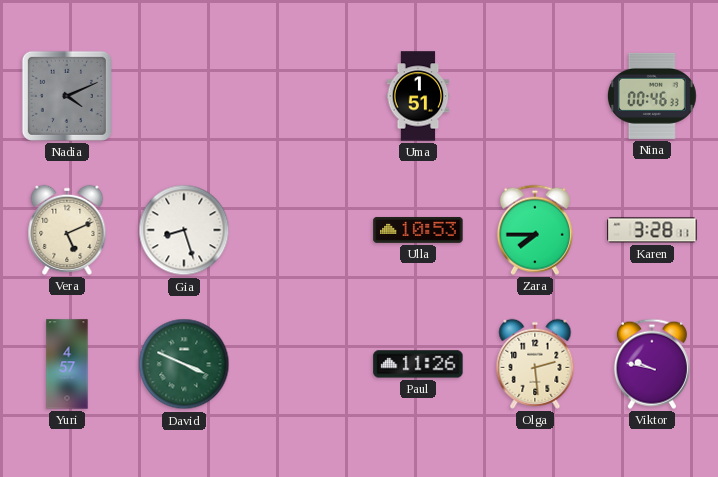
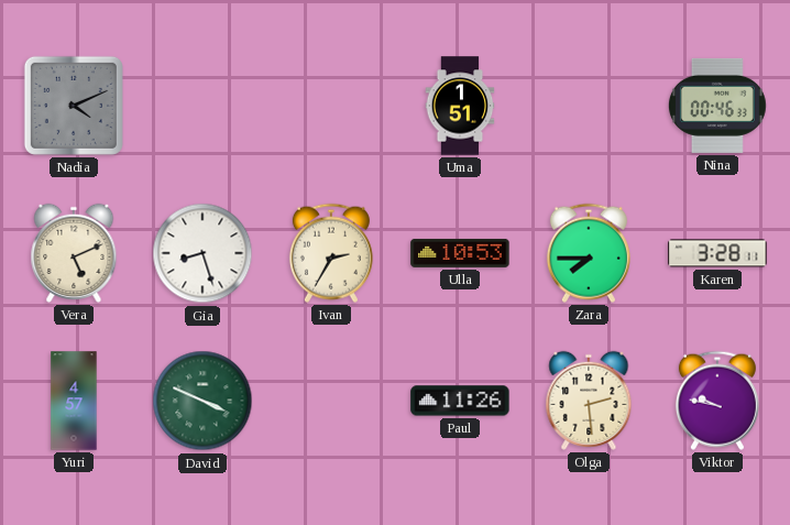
Ivan: none -> 2:35 (331, 253)
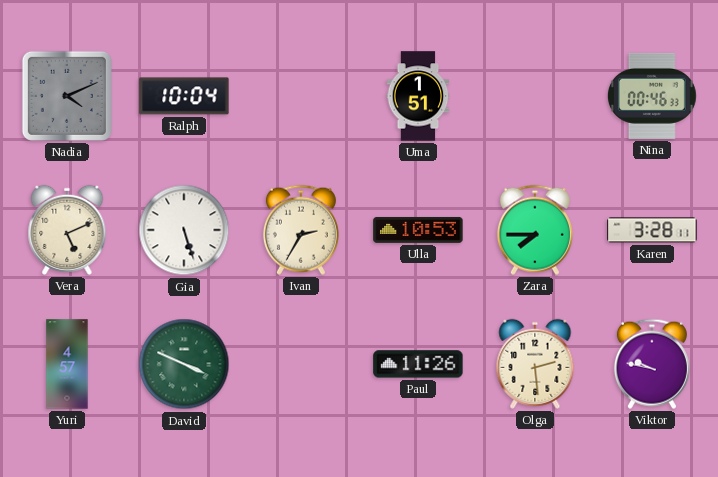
Ralph: none -> 10:04 (184, 96)
Gia: 8:27 -> 5:27 (184, 230)
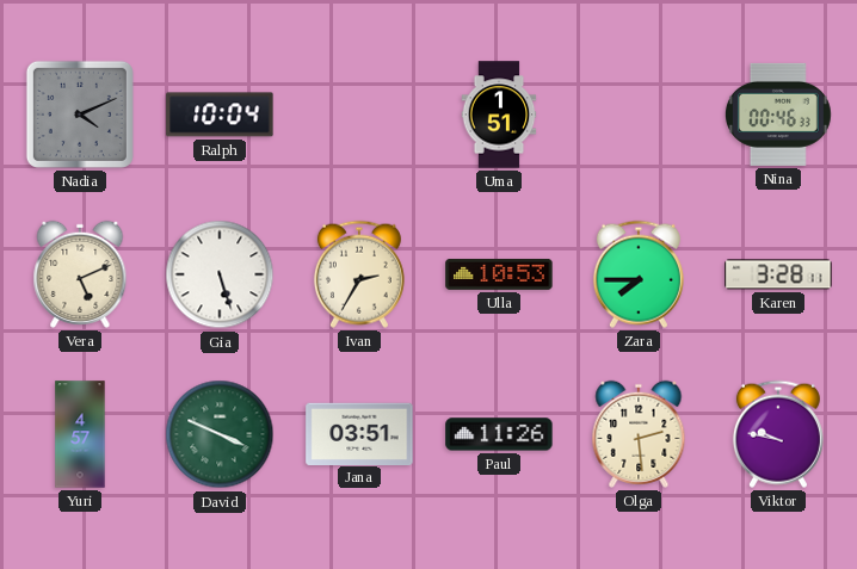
Jana: none -> 03:51 (359, 433)
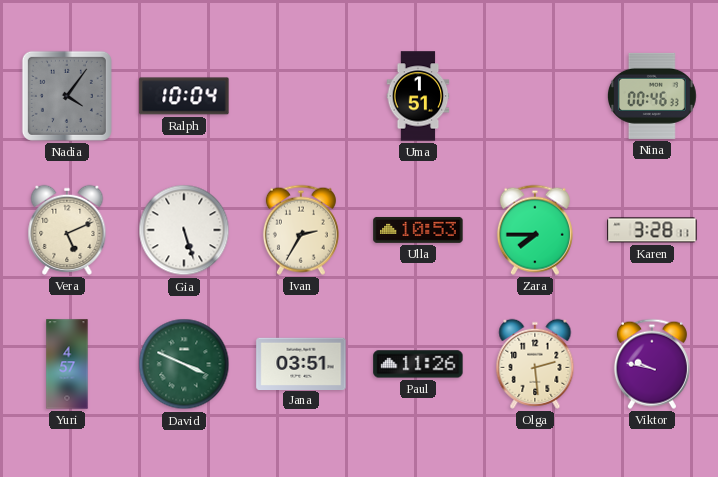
Nadia: 4:11 -> 4:06 (67, 96)
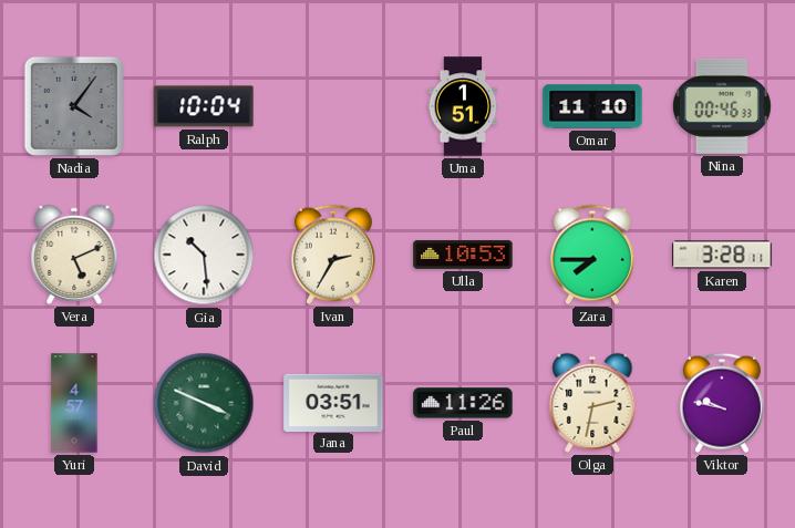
Omar: none -> 11:10 (592, 106)
Gia: 5:27 -> 10:29 (204, 255)
Olga: 2:29 -> 2:32 (592, 403)
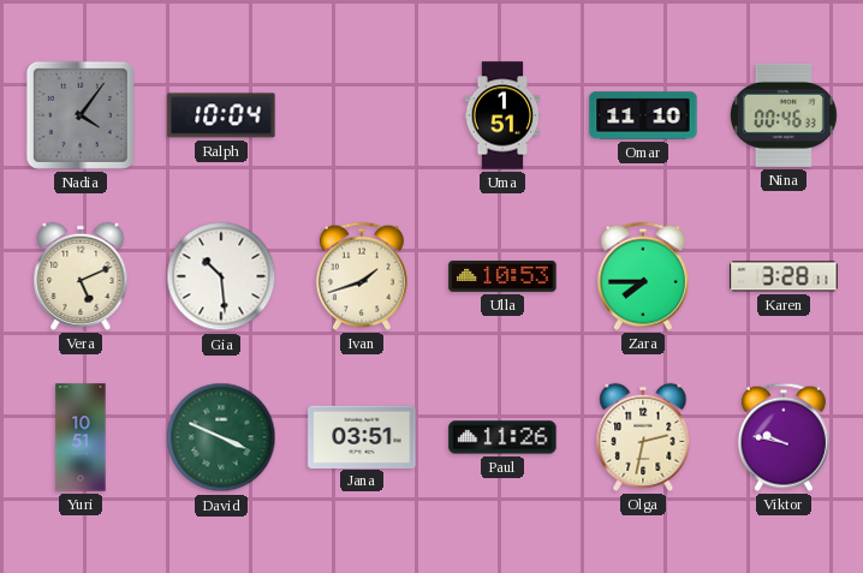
Ivan: 2:35 -> 1:42 (362, 276)
Yuri: 4:57 -> 10:51 (81, 437)
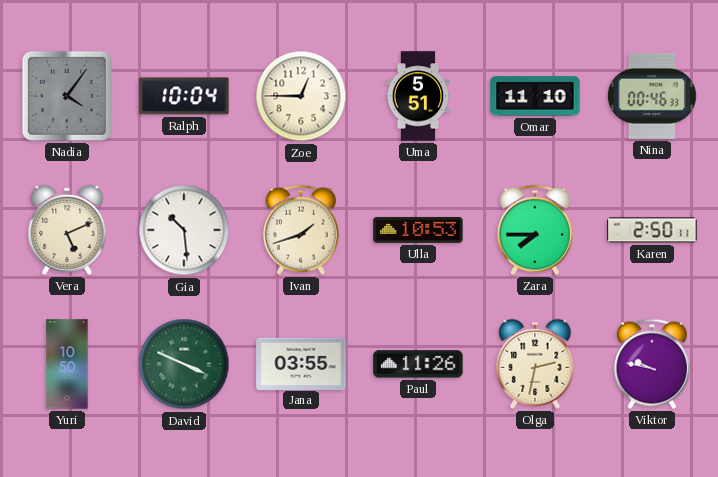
Zoe: none -> 12:45 (301, 96)
Uma: 1:51 -> 5:51 (418, 96)
Karen: 3:28 -> 2:50 (652, 230)
Yuri: 10:51 -> 10:50 (67, 364)
Jana: 03:51 -> 03:55 (301, 363)
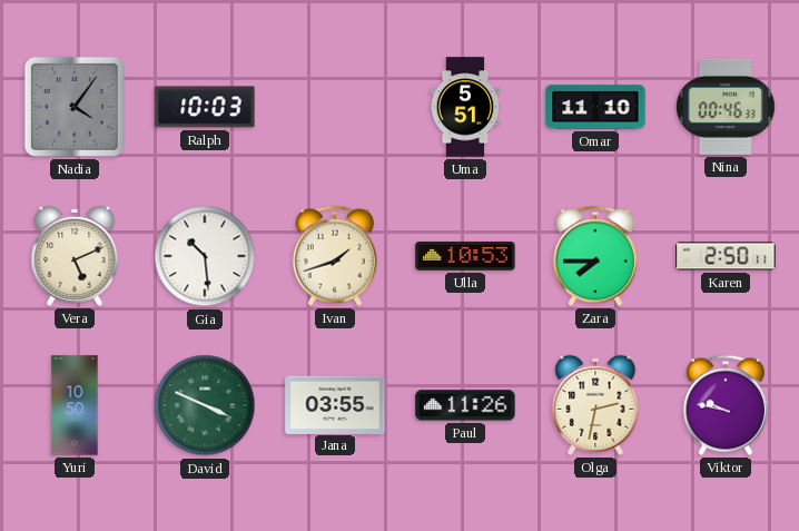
Ralph: 10:04 -> 10:03 (205, 107)
Zoe: 12:45 -> none (301, 96)
